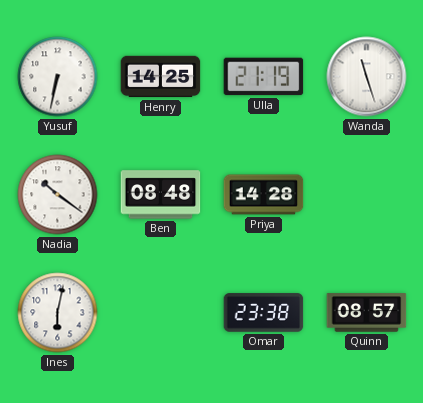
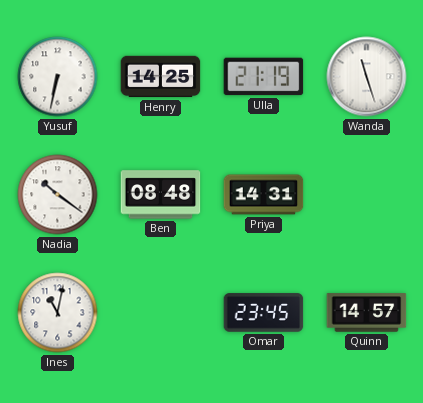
Priya: 14:28 -> 14:31 (264, 195)
Ines: 6:02 -> 11:02 (58, 313)
Omar: 23:38 -> 23:45 (264, 313)
Quinn: 08:57 -> 14:57 (367, 313)
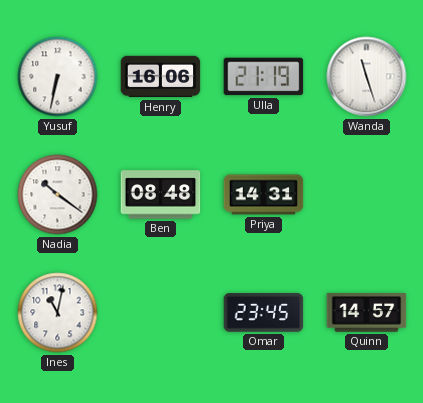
Henry: 14:25 -> 16:06 (161, 77)
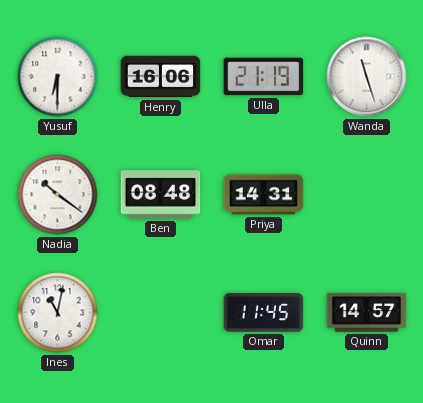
Yusuf: 6:32 -> 6:30 (58, 77)
Omar: 23:45 -> 11:45 (264, 313)
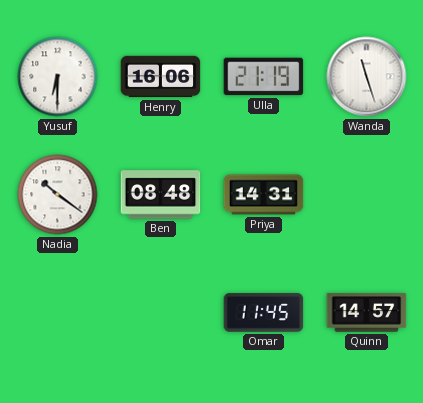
Ines: 11:02 -> none (58, 313)
